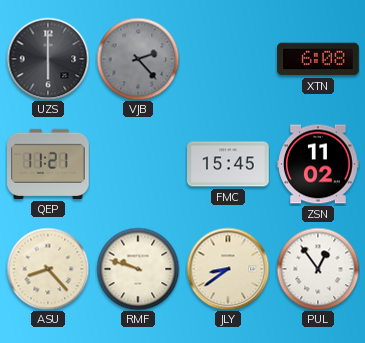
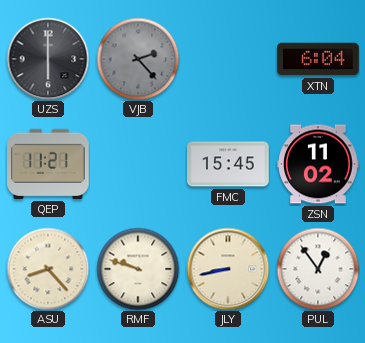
XTN: 6:08 -> 6:04 (318, 59)
JLY: 8:39 -> 8:43 (228, 269)
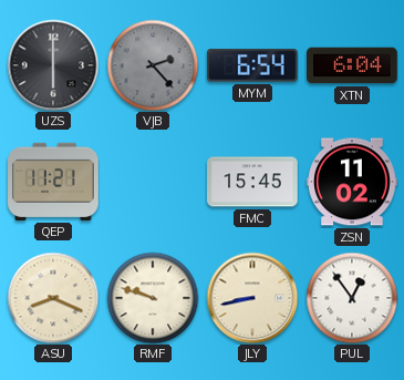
MYM: none -> 6:54 (252, 65)
ASU: 8:23 -> 8:19 (53, 298)
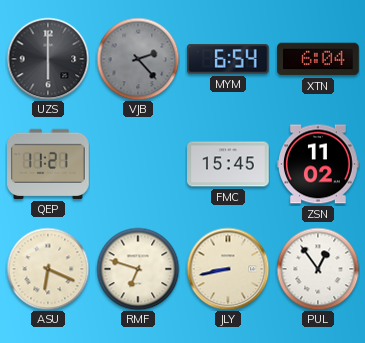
ASU: 8:19 -> 6:19 (48, 269)
RMF: 9:48 -> 6:48 (138, 269)
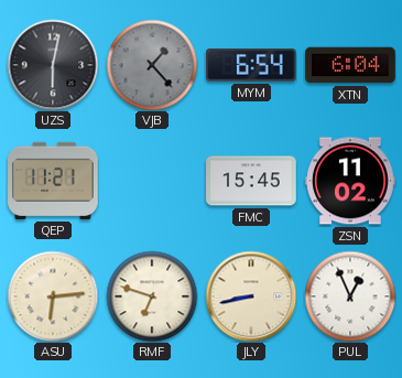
UZS: 6:00 -> 6:02 (53, 65)
VJB: 2:23 -> 1:23 (152, 65)
ASU: 6:19 -> 6:14 (53, 296)
PUL: 12:54 -> 12:56 (350, 296)
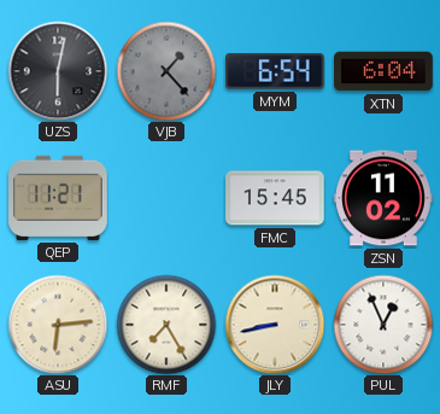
RMF: 6:48 -> 7:25 (166, 325)
